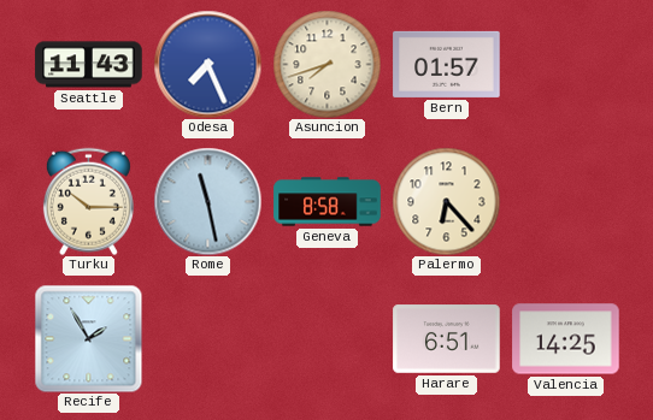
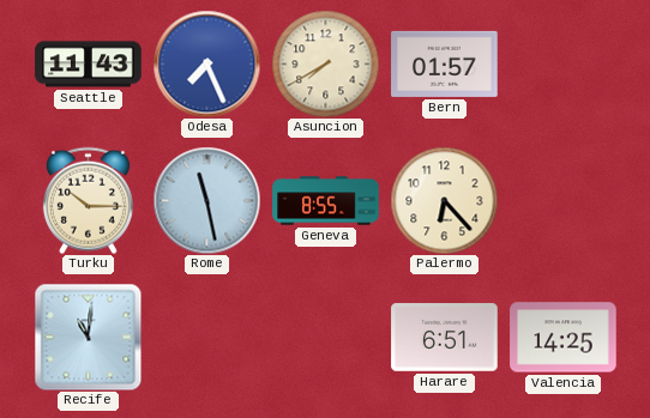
Asuncion: 7:42 -> 7:40 (325, 63)
Geneva: 8:58 -> 8:55 (326, 201)
Recife: 1:55 -> 11:01 (88, 337)
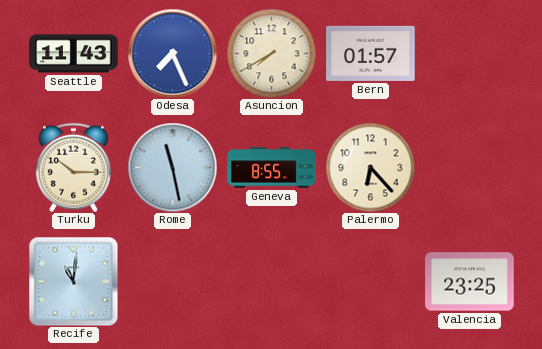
Harare: 6:51 -> none (445, 338)
Valencia: 14:25 -> 23:25 (470, 282)
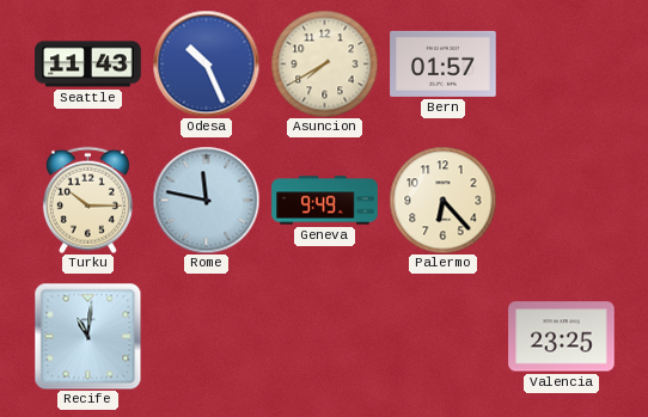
Odesa: 7:26 -> 10:26 (206, 63)
Rome: 11:28 -> 11:47 (206, 200)
Geneva: 8:55 -> 9:49 (325, 201)
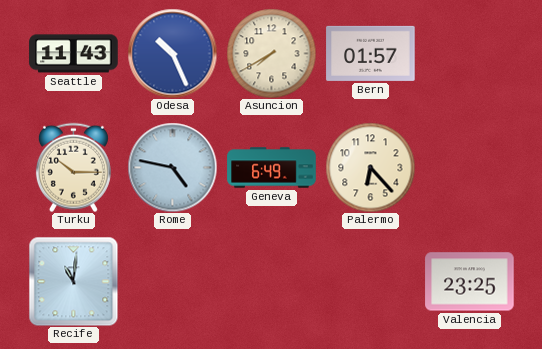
Rome: 11:47 -> 4:47 (172, 167)
Geneva: 9:49 -> 6:49 (272, 168)
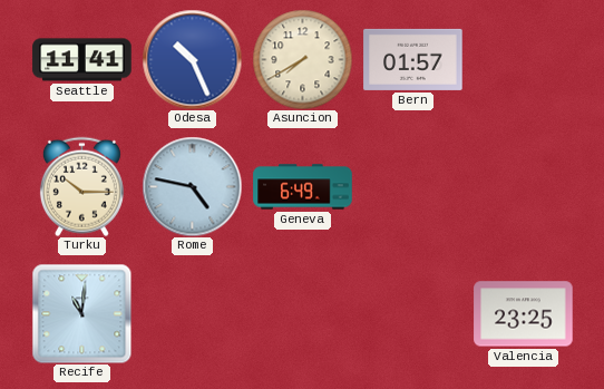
Seattle: 11:43 -> 11:41 (82, 60)
Palermo: 6:23 -> none (370, 167)
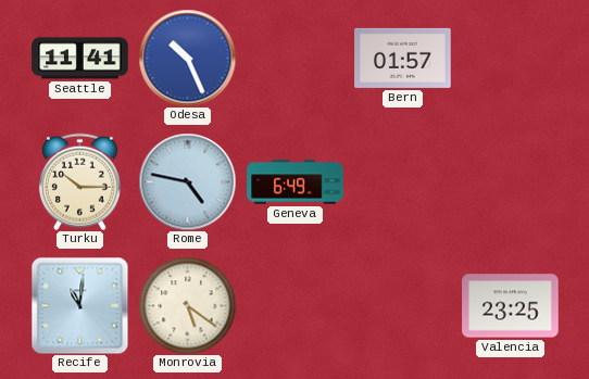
Asuncion: 7:40 -> none (302, 59)
Monrovia: none -> 5:21 (187, 305)
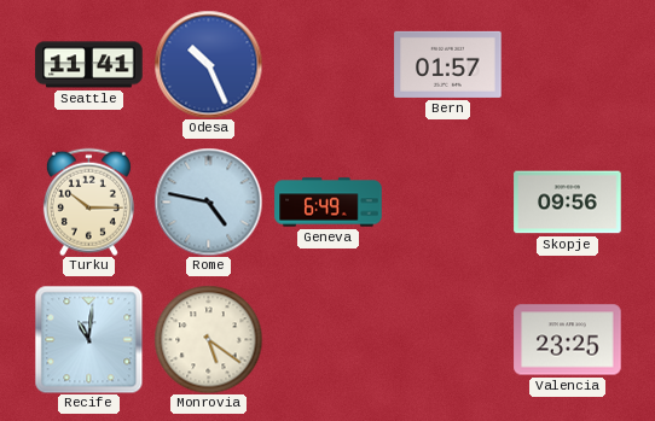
Skopje: none -> 09:56 (568, 203)
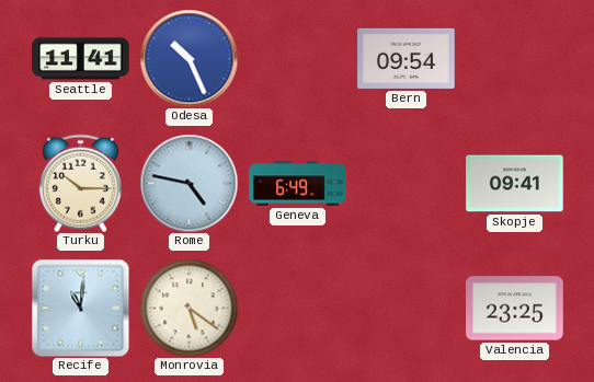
Bern: 01:57 -> 09:54 (407, 58)
Skopje: 09:56 -> 09:41 (515, 184)
